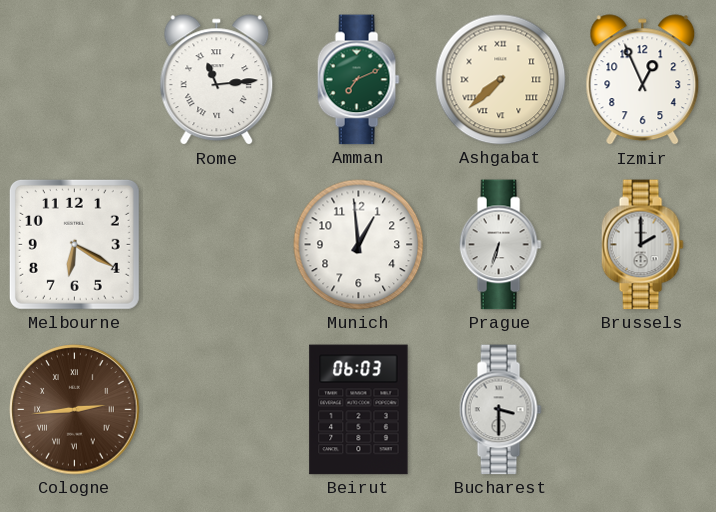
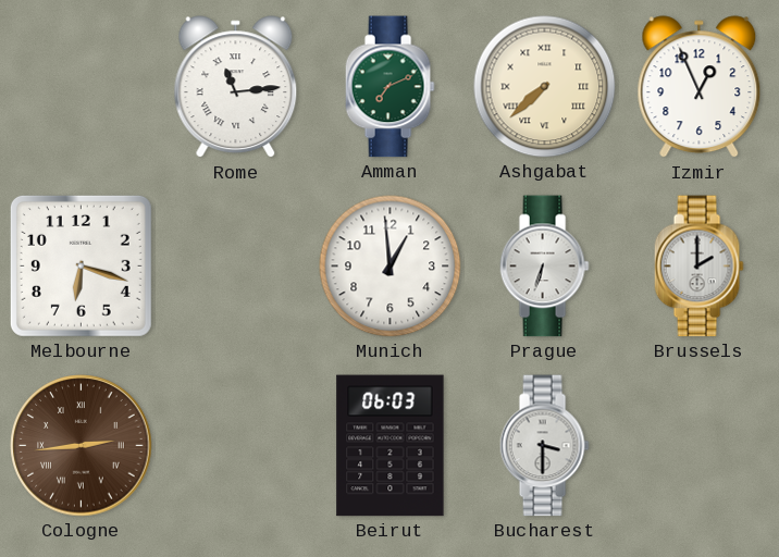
Melbourne: 6:20 -> 6:18 (81, 265)
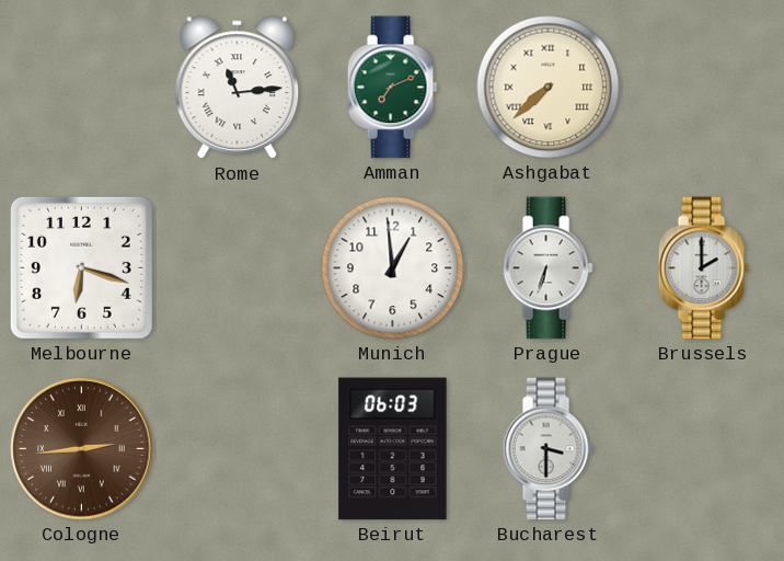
Izmir: 12:56 -> none (700, 87)
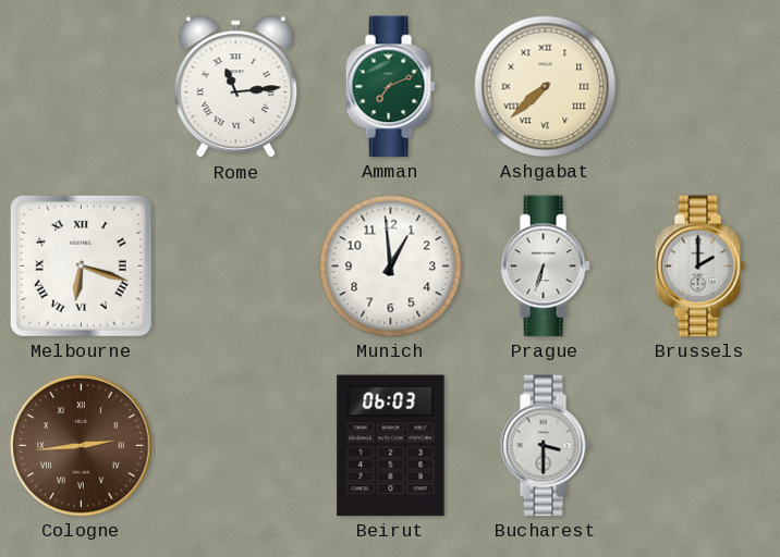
Melbourne numerals: Arabic -> Roman (81, 265)
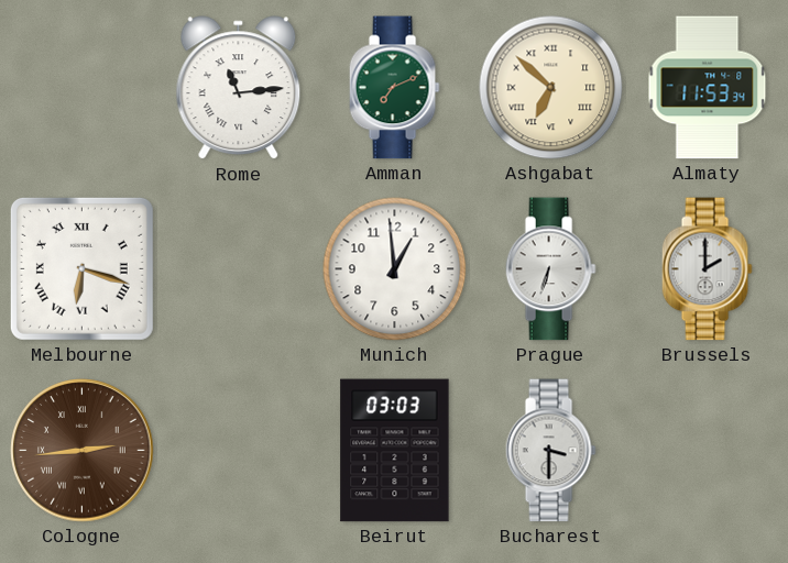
Ashgabat: 7:38 -> 6:52 (551, 88)
Almaty: none -> 11:53 (708, 88)
Beirut: 06:03 -> 03:03 (395, 451)
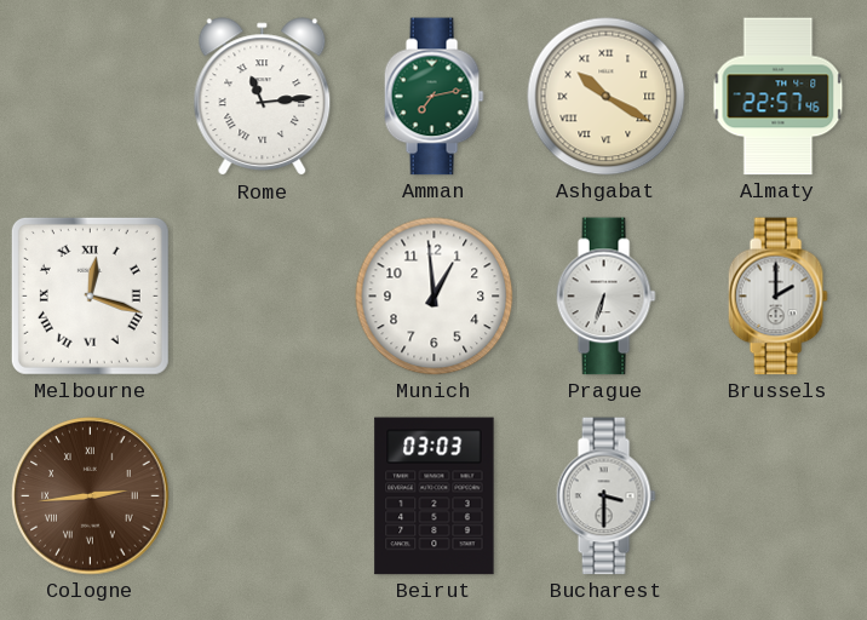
Amman: 7:11 -> 7:13 (434, 97)
Ashgabat: 6:52 -> 10:20 (607, 97)
Almaty: 11:53 -> 22:57 (779, 97)
Melbourne: 6:18 -> 12:18 (90, 295)
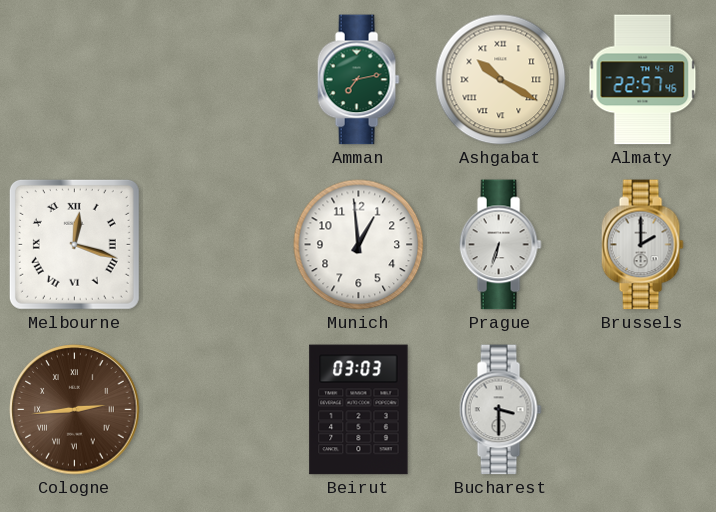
Rome: 11:14 -> none (263, 97)
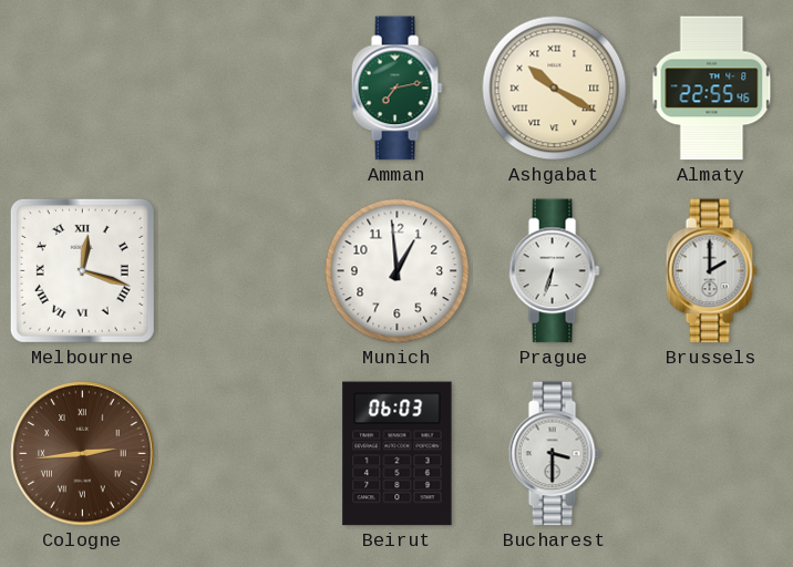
Almaty: 22:57 -> 22:55 (712, 89)
Beirut: 03:03 -> 06:03 (398, 454)
